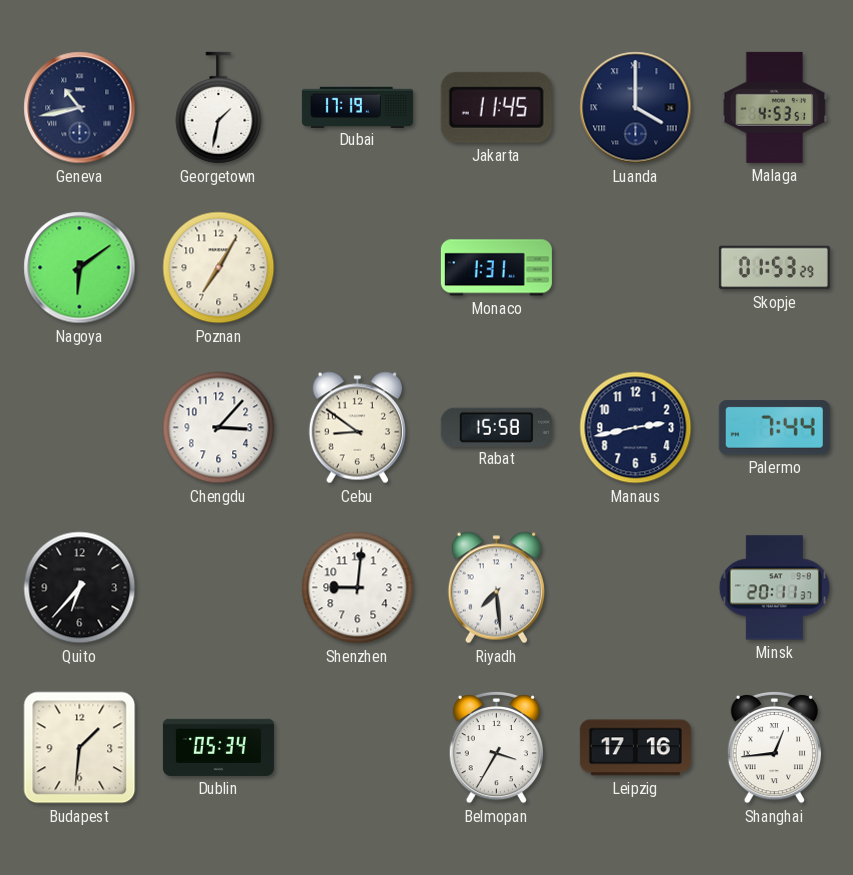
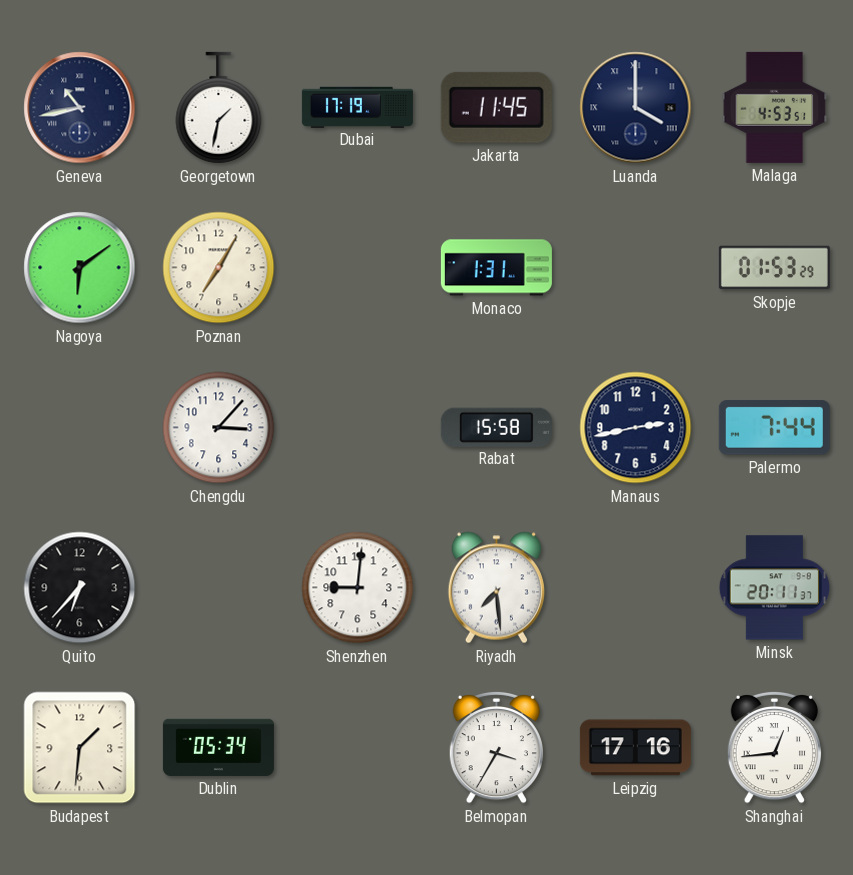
Cebu: 8:51 -> none (357, 428)
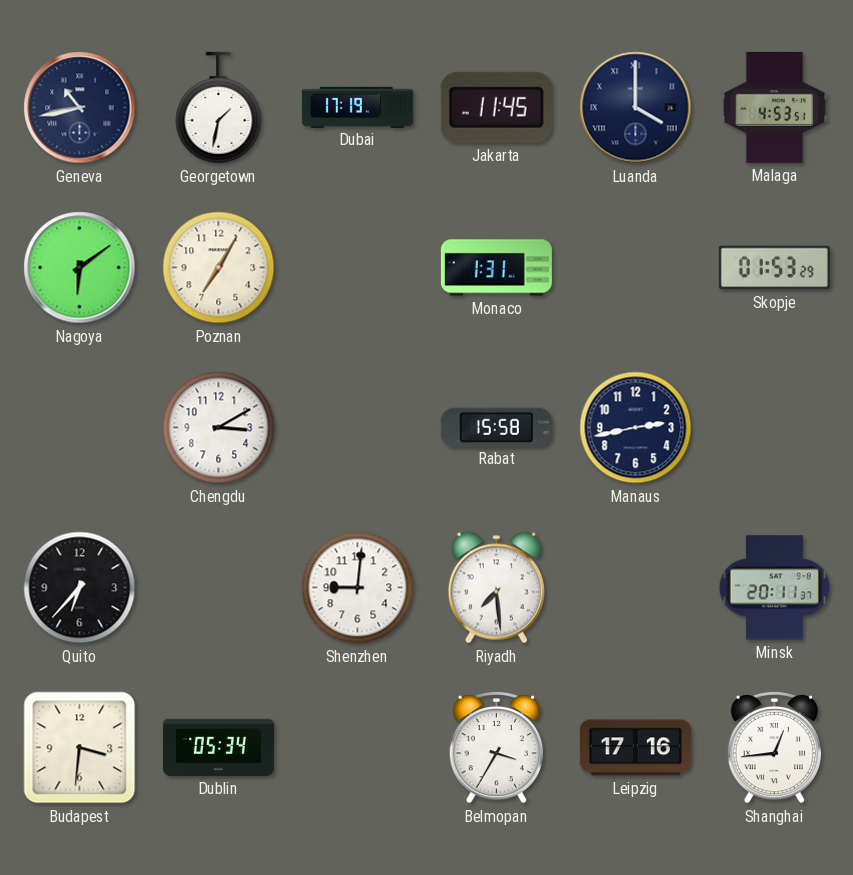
Chengdu: 3:07 -> 3:10 (219, 428)
Palermo: 7:44 -> none (774, 428)
Budapest: 1:31 -> 3:31 (80, 748)
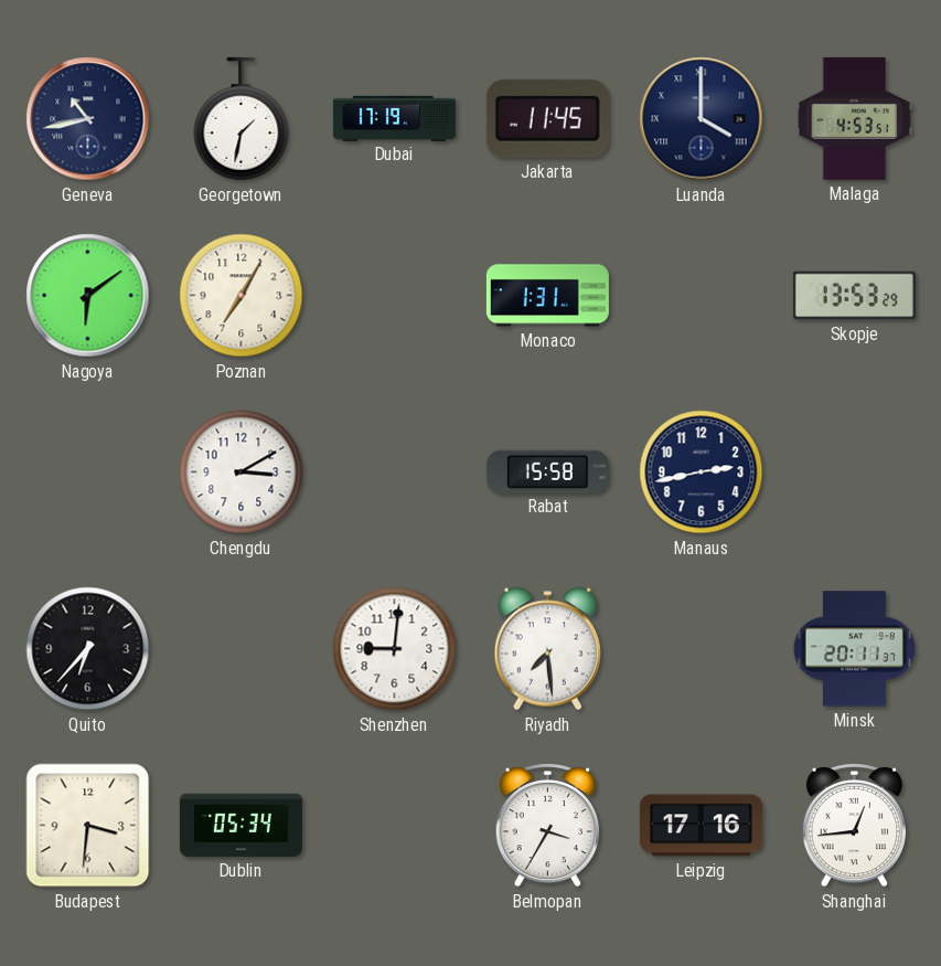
Skopje: 01:53 -> 13:53 (854, 296)
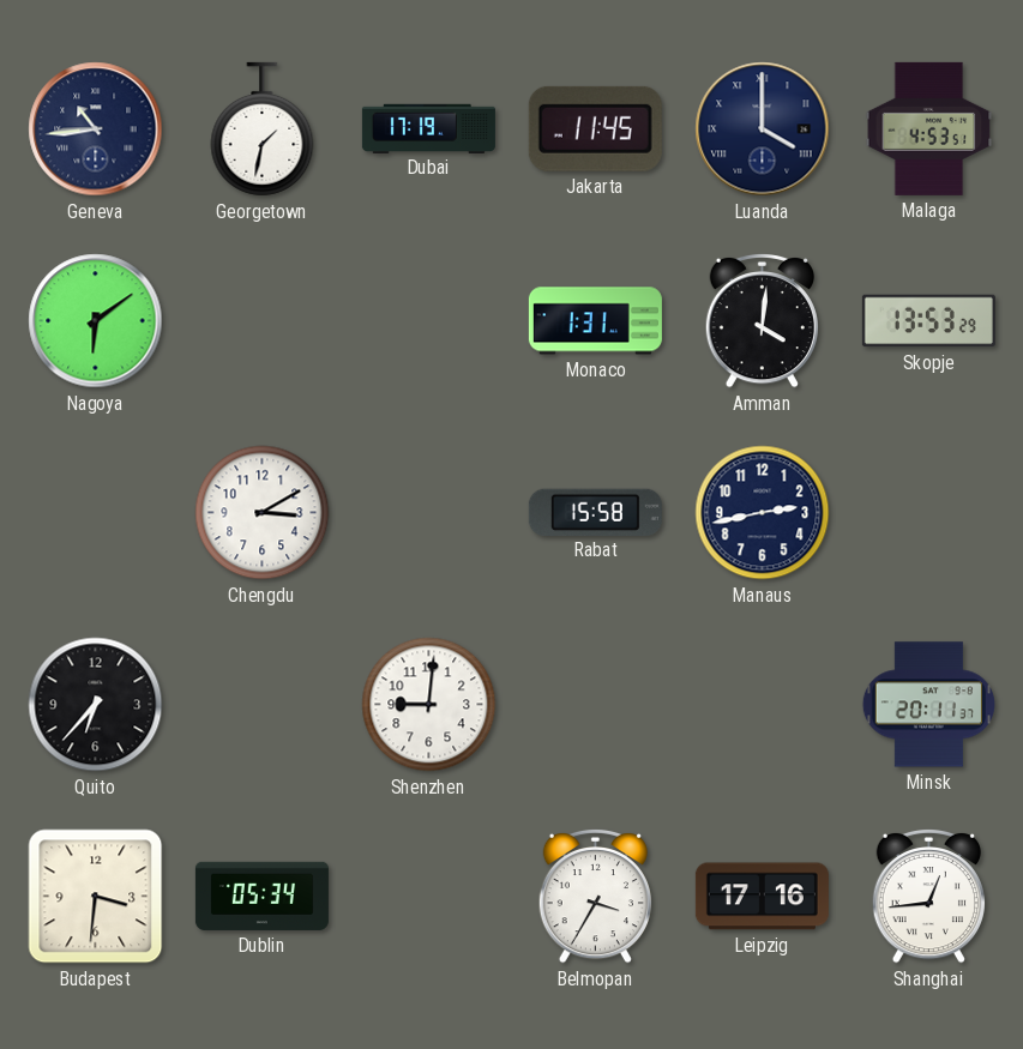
Geneva: 10:43 -> 10:44 (96, 129)
Poznan: 7:05 -> none (242, 296)
Amman: none -> 4:01 (762, 320)
Riyadh: 7:29 -> none (547, 649)
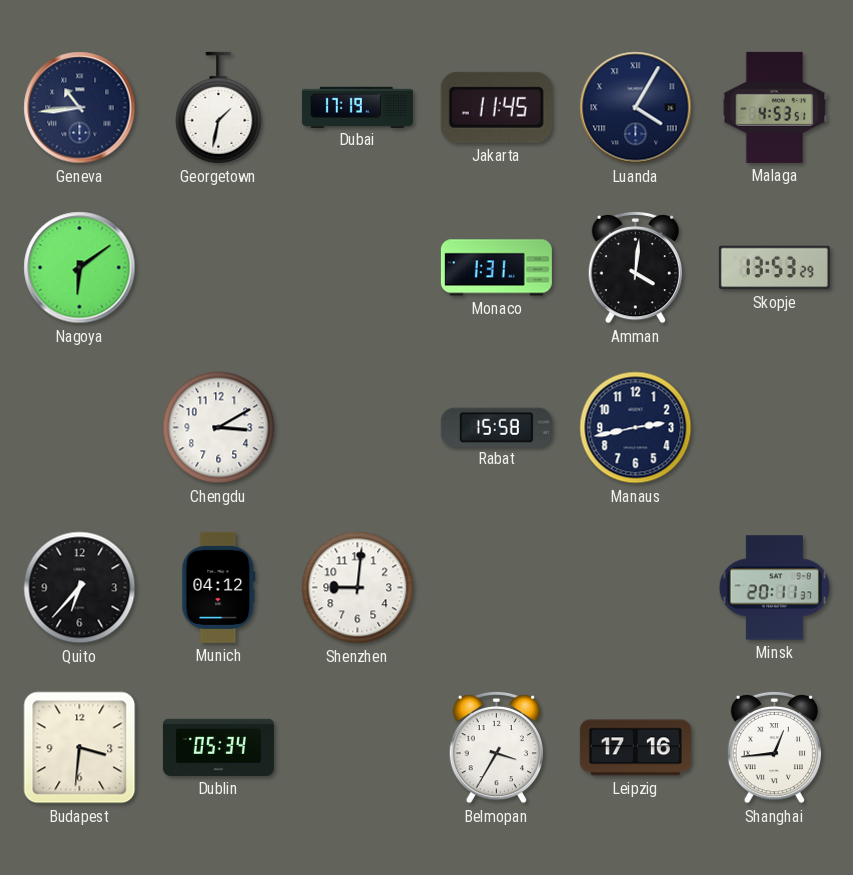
Luanda: 4:00 -> 4:05 (636, 108)
Munich: none -> 04:12 (219, 587)
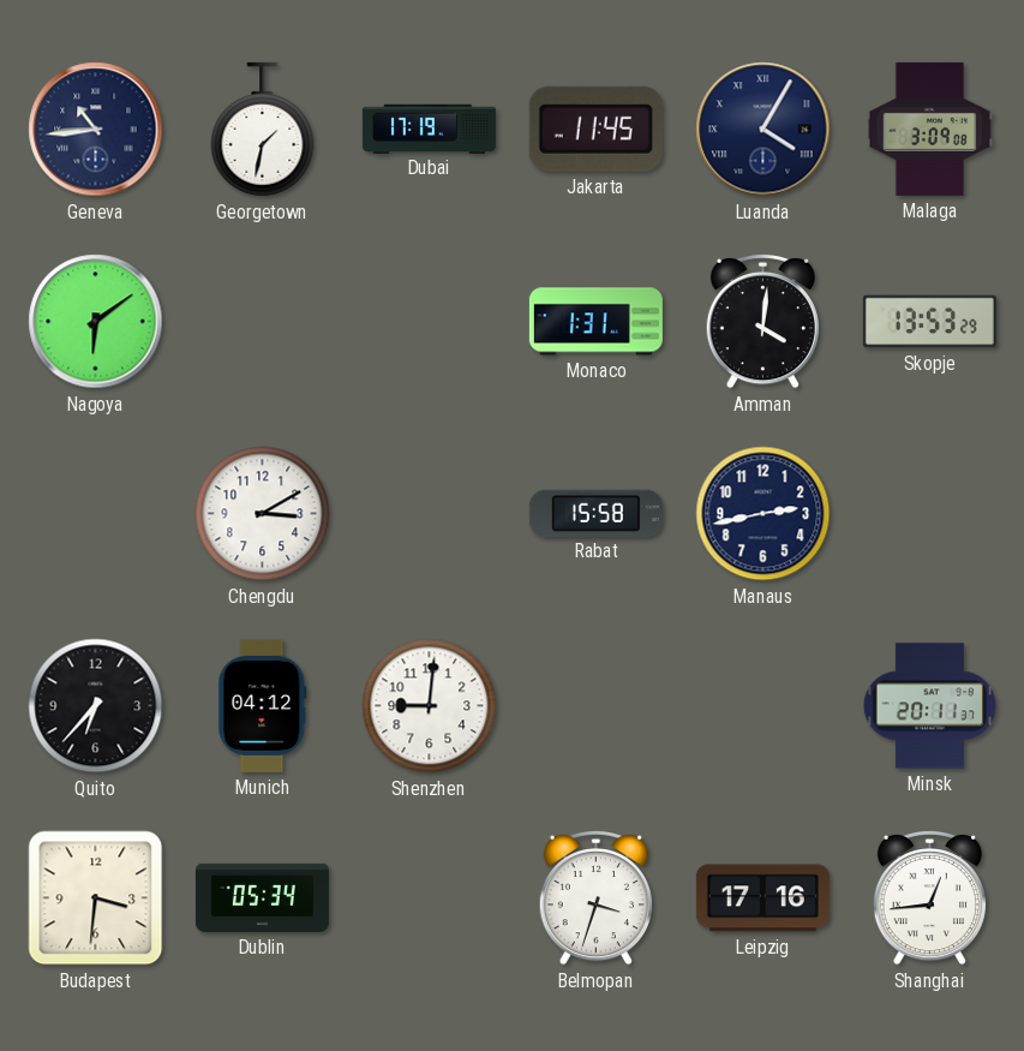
Malaga: 4:53 -> 3:09 (930, 129)
Belmopan: 3:35 -> 3:33 (595, 897)
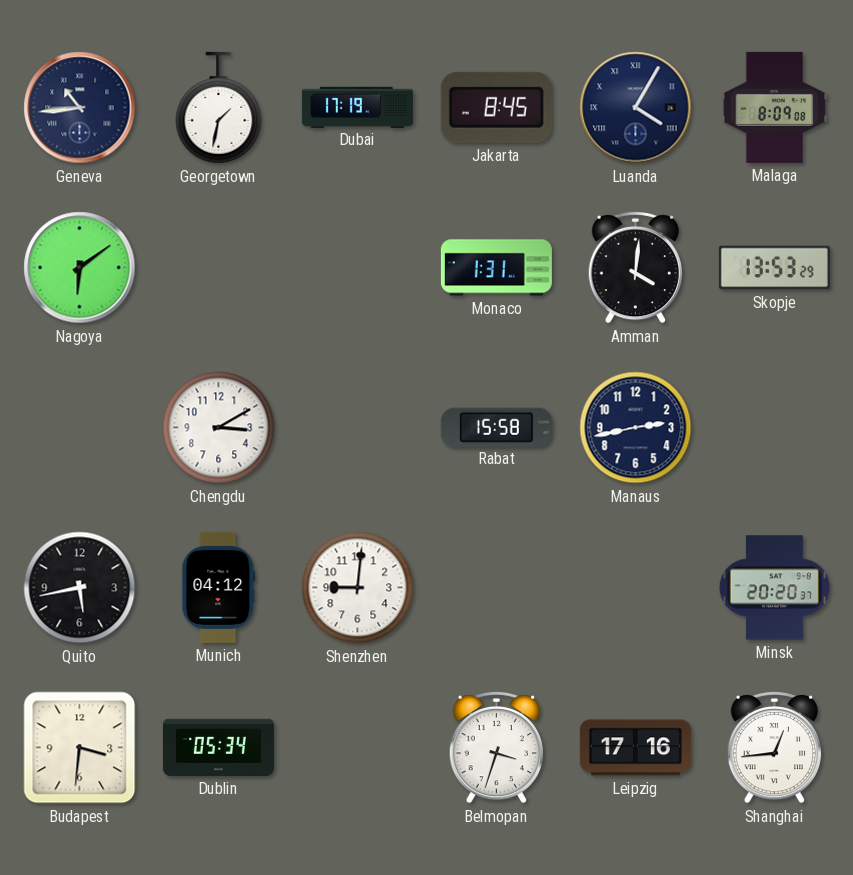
Jakarta: 11:45 -> 8:45 (496, 107)
Malaga: 3:09 -> 8:09 (775, 107)
Quito: 6:37 -> 5:43 (80, 588)
Minsk: 20:11 -> 20:20 (774, 588)
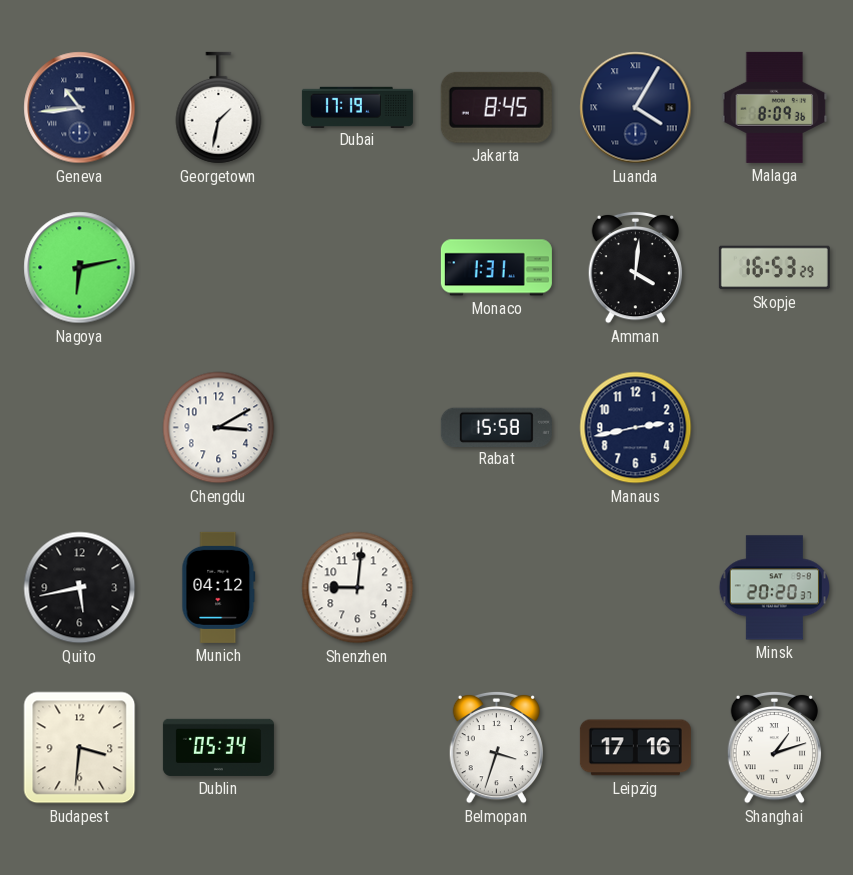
Malaga: 8:09:08 -> 8:09:36 (775, 107)
Nagoya: 6:09 -> 6:13 (80, 268)
Skopje: 13:53 -> 16:53 (774, 268)
Shanghai: 12:44 -> 1:12 (774, 747)
